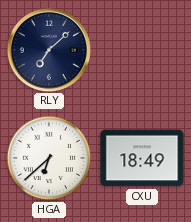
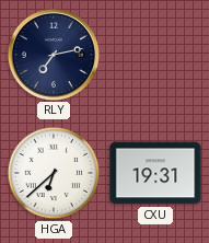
RLY: 7:08 -> 7:13 (53, 54)
CXU: 18:49 -> 19:31 (155, 173)
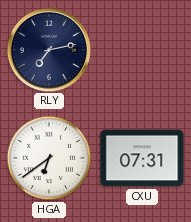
HGA: 6:38 -> 6:39 (49, 158)
CXU: 19:31 -> 07:31 (142, 158)
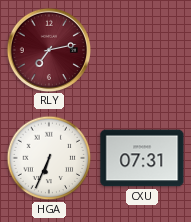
RLY dial: navy -> burgundy (48, 49)
HGA: 6:39 -> 6:34 (49, 158)
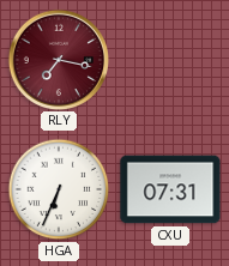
RLY: 7:13 -> 7:17 (58, 59)
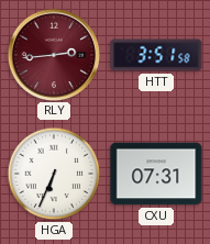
RLY: 7:17 -> 2:44 (53, 54)
HTT: none -> 3:51 (156, 55)
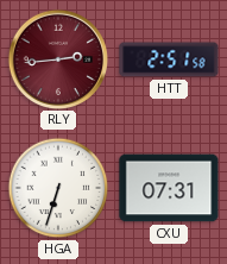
HTT: 3:51 -> 2:51 (169, 59)
HGA: 6:34 -> 6:33 (58, 188)
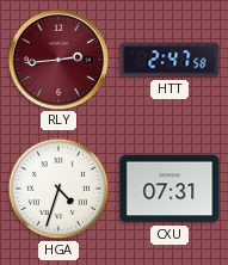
HTT: 2:51 -> 2:47 (170, 60)
HGA: 6:33 -> 4:33 (58, 189)
